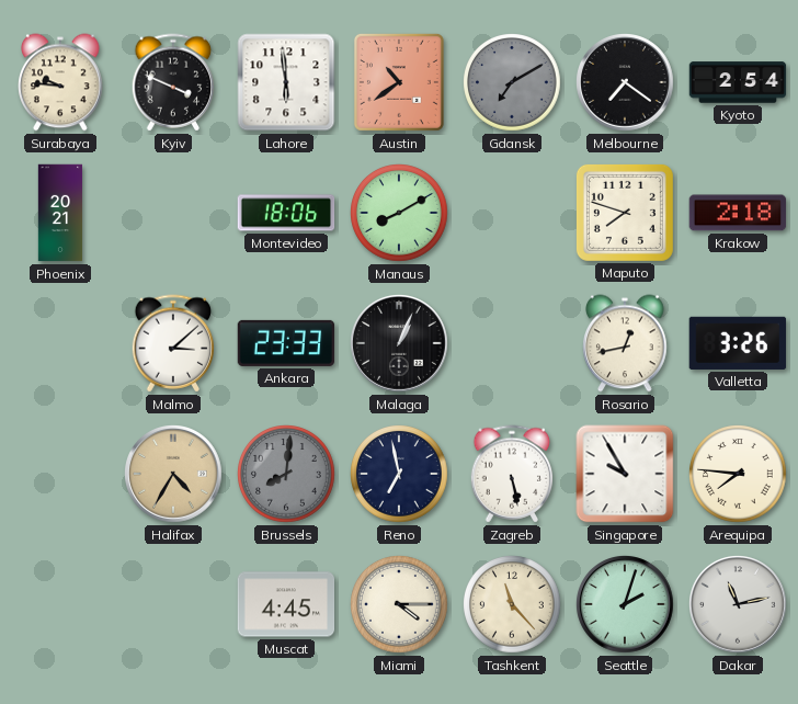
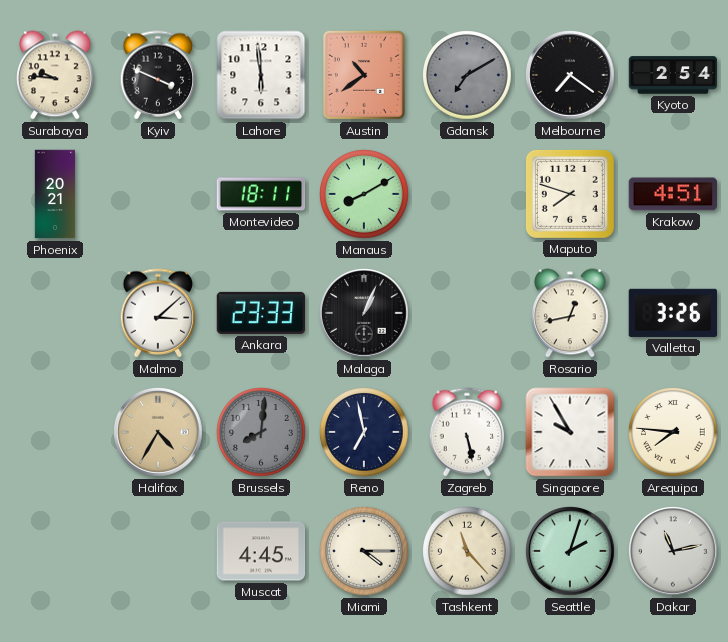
Montevideo: 18:06 -> 18:11 (261, 194)
Krakow: 2:18 -> 4:51 (673, 194)
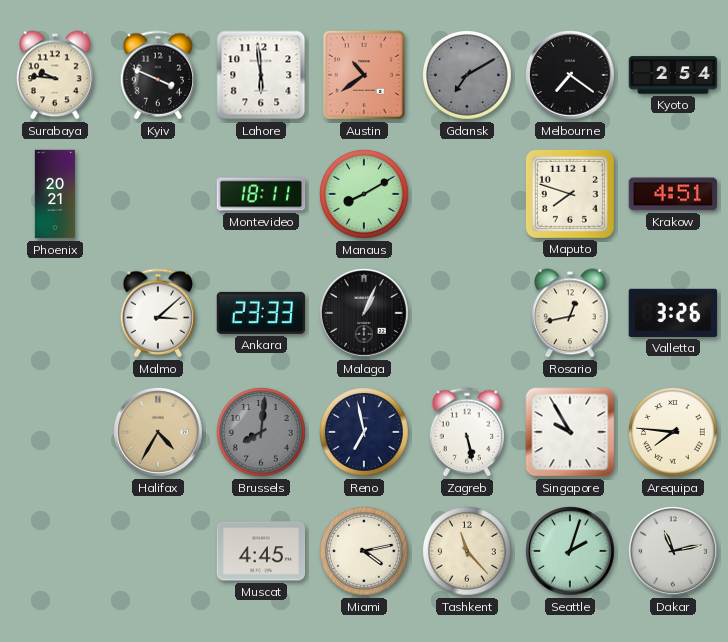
Miami: 4:15 -> 4:13 (365, 552)
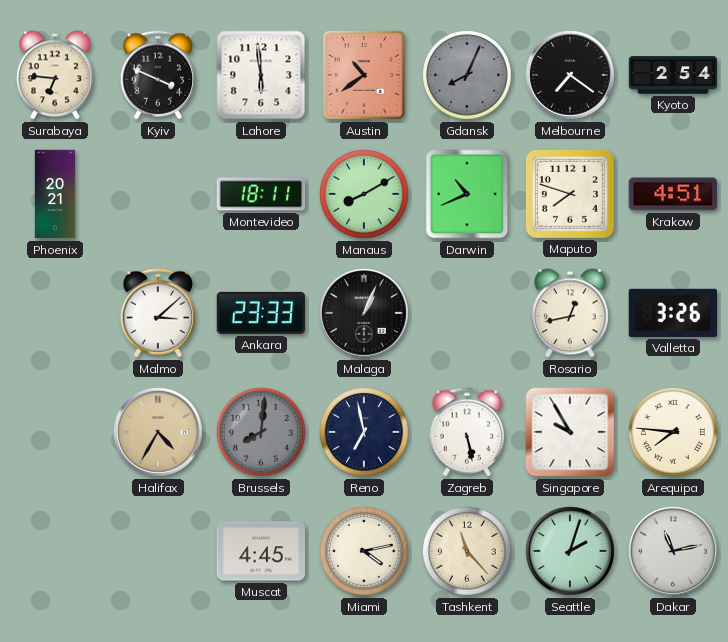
Surabaya: 9:46 -> 6:46 (55, 75)
Gdansk: 7:10 -> 8:04 (468, 76)
Darwin: none -> 10:41 (467, 194)
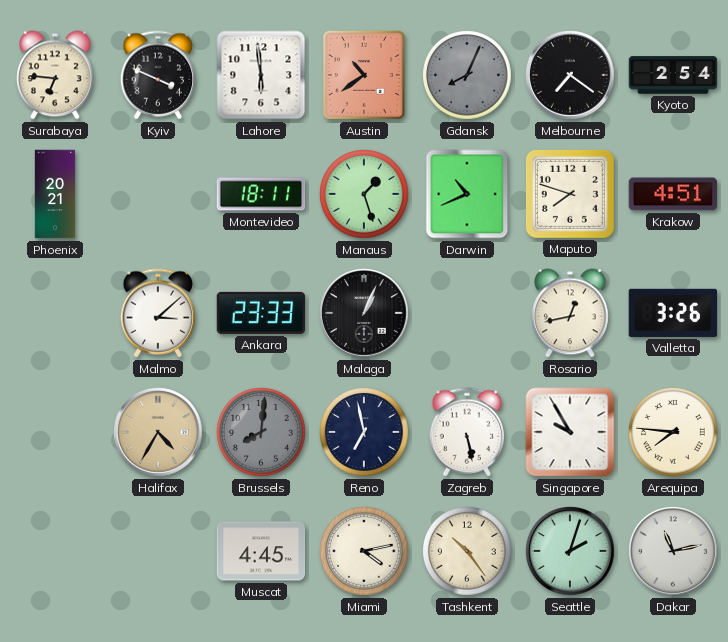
Manaus: 8:10 -> 1:27 (365, 195)
Tashkent: 11:23 -> 10:24 (468, 552)
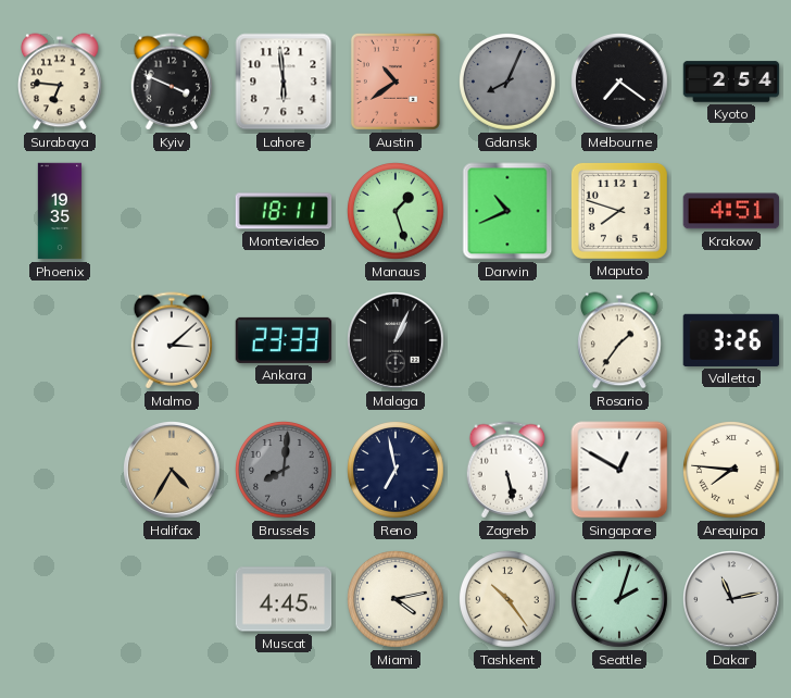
Phoenix: 20:21 -> 19:35 (60, 211)
Rosario: 12:43 -> 1:36 (619, 340)
Singapore: 9:55 -> 12:50 (619, 470)
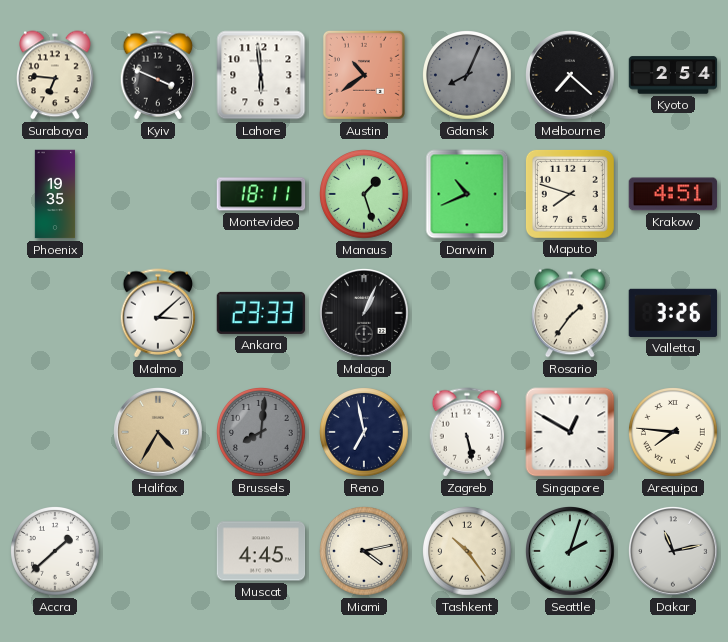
Melbourne: 7:21 -> 7:22 (571, 76)
Accra: none -> 1:38 (56, 552)
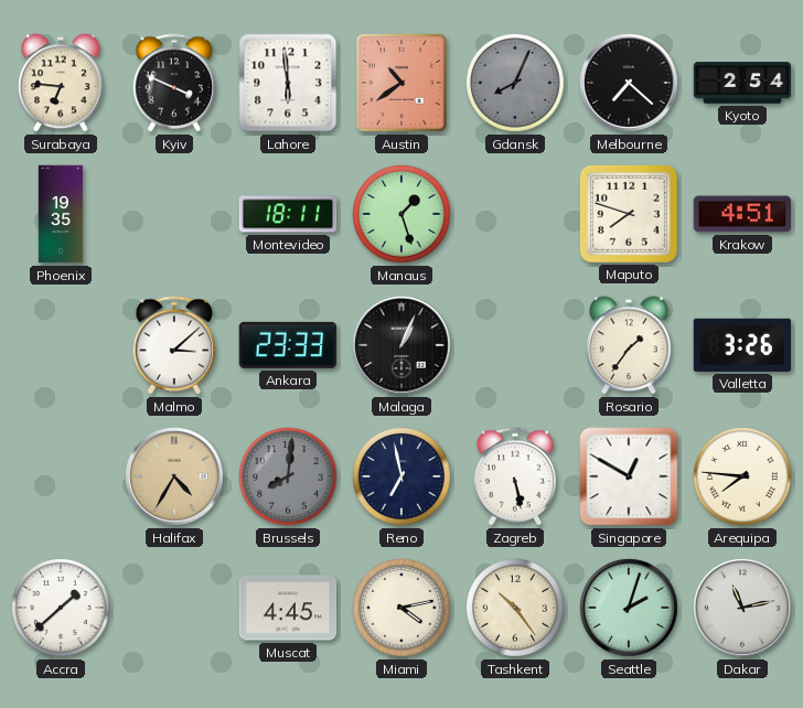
Darwin: 10:41 -> none (467, 194)
